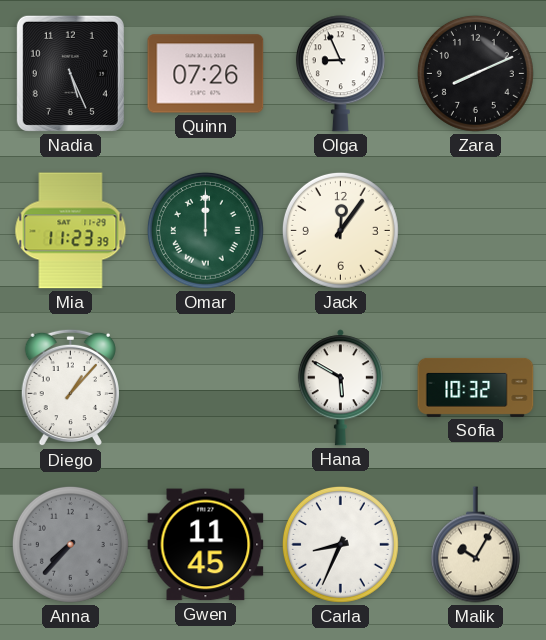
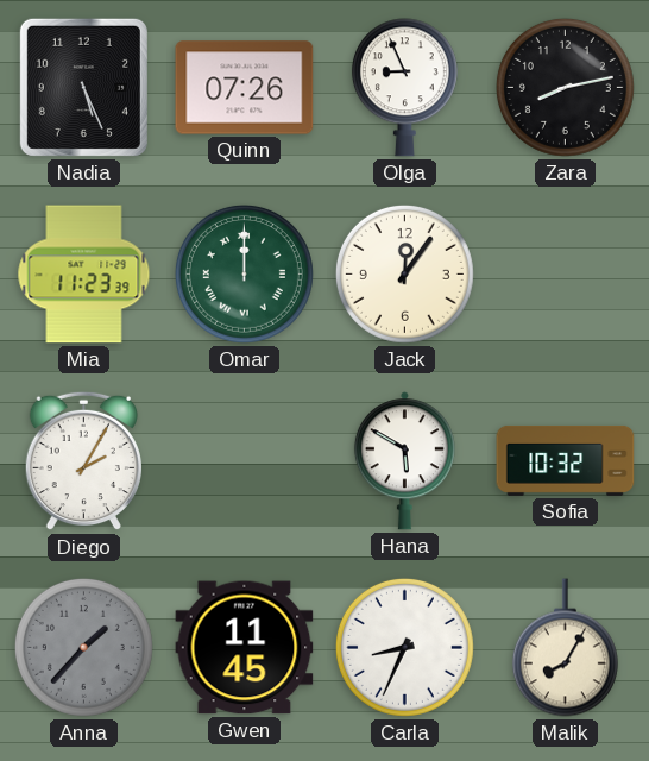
Zara: 8:11 -> 8:13 (565, 87)
Diego: 1:07 -> 2:05 (83, 461)
Anna: 7:37 -> 1:37 (83, 647)
Malik: 10:05 -> 8:05 (565, 648)
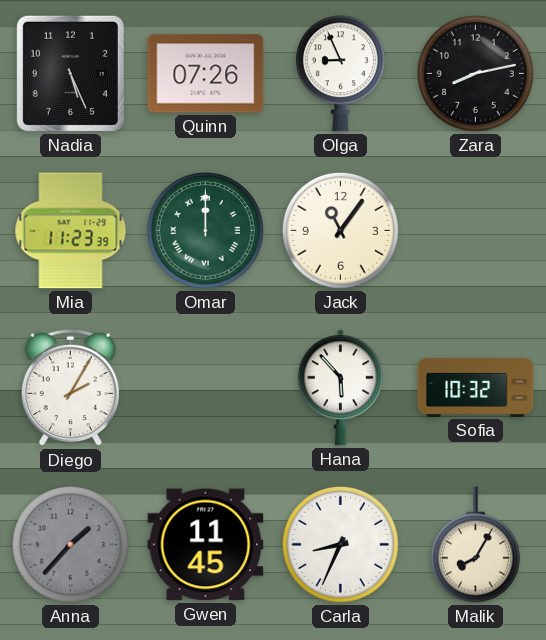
Jack: 12:06 -> 11:06 (340, 230)
Hana: 5:50 -> 5:53 (340, 388)
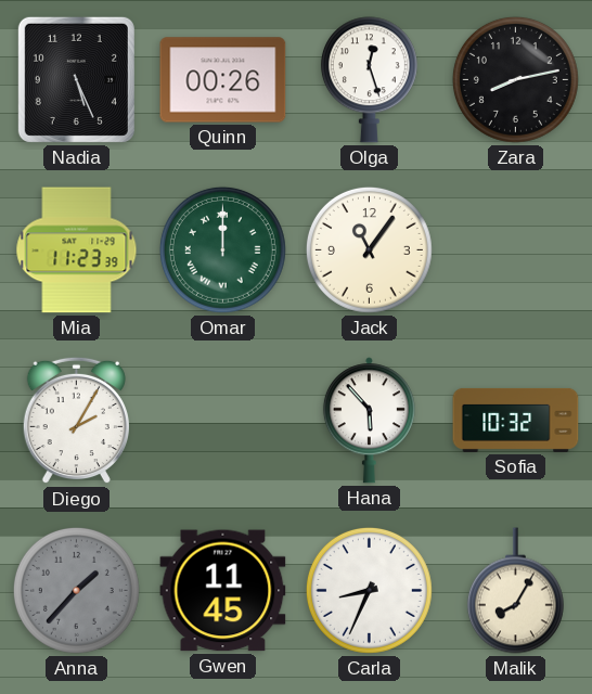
Quinn: 07:26 -> 00:26 (223, 80)
Olga: 8:56 -> 12:27 (369, 80)
